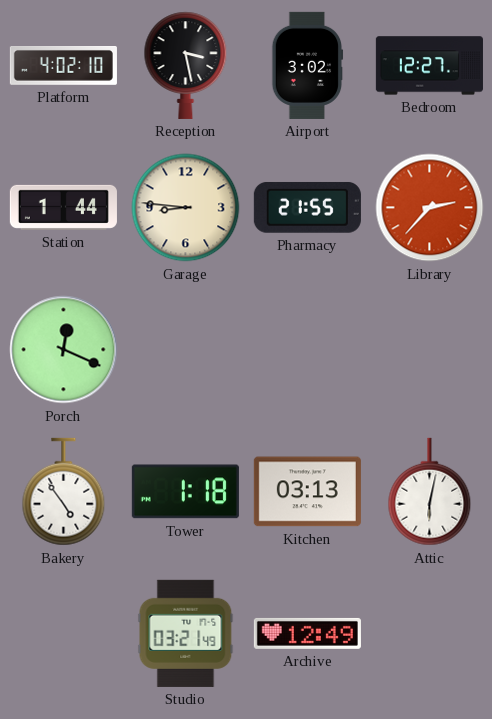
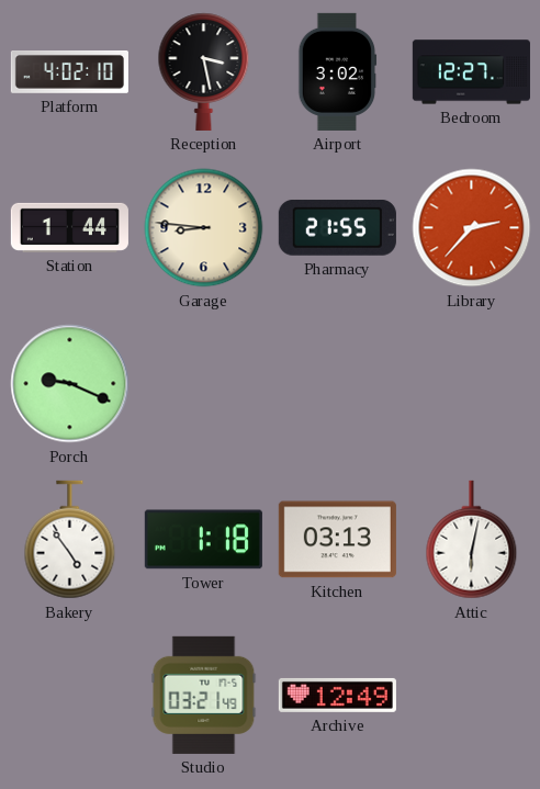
Porch: 12:19 -> 9:19 (70, 384)
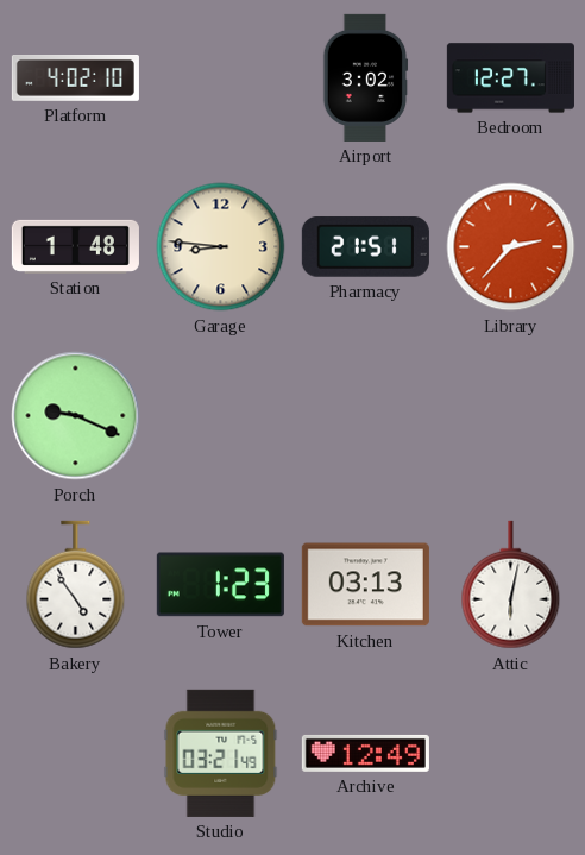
Reception: 3:28 -> none (204, 71)
Station: 1:44 -> 1:48 (75, 246)
Pharmacy: 21:55 -> 21:51 (365, 247)
Tower: 1:18 -> 1:23 (220, 585)
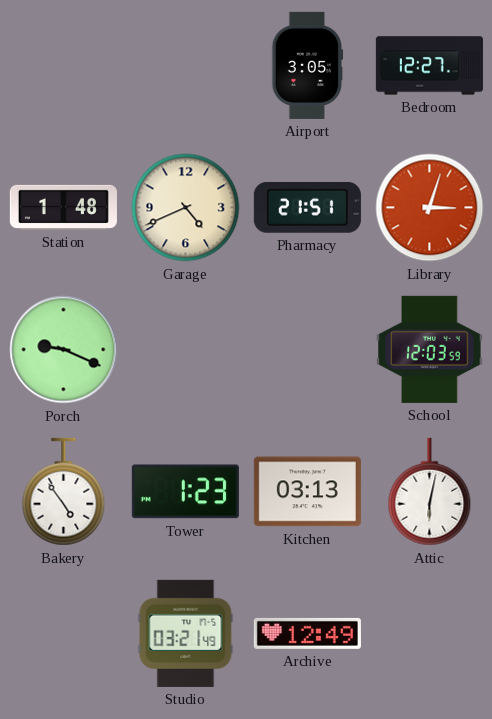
Platform: 4:02 -> none (75, 78)
Airport: 3:02 -> 3:05 (308, 65)
Garage: 8:46 -> 4:41 (186, 208)
Library: 2:37 -> 3:03 (430, 208)
School: none -> 12:03 (430, 349)
